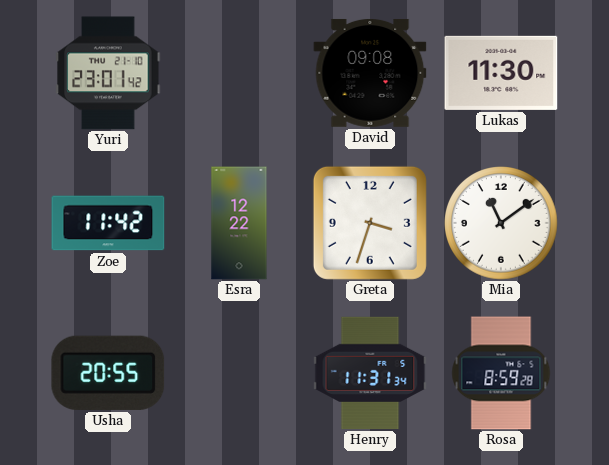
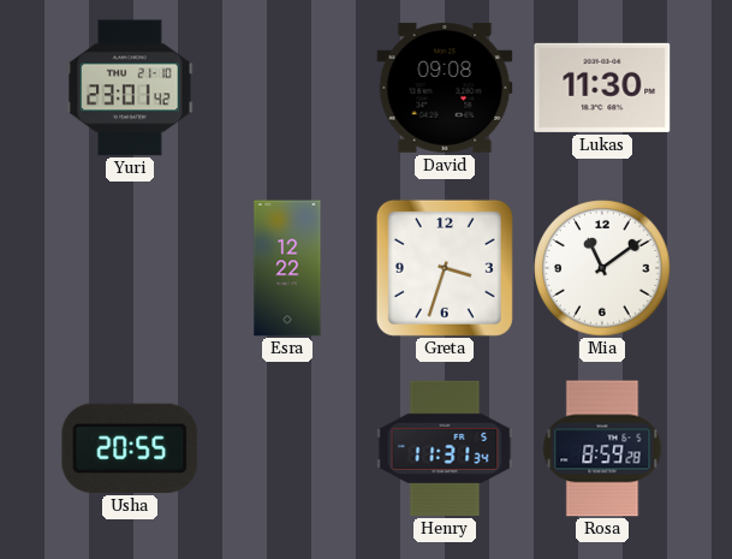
Zoe: 11:42 -> none (108, 223)
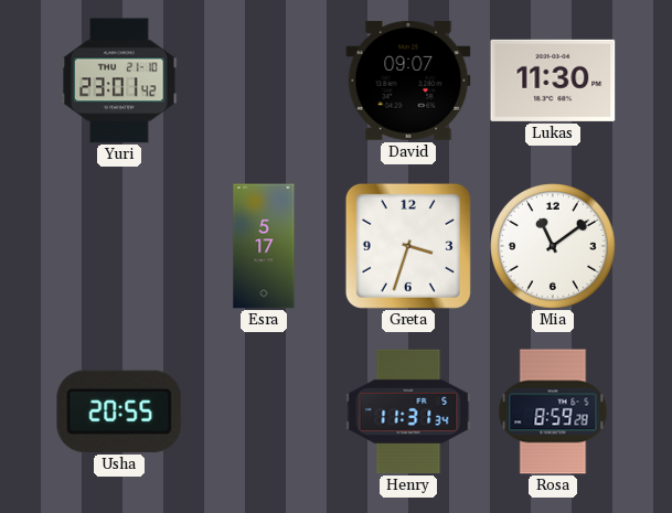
David: 09:08 -> 09:07 (408, 81)
Esra: 12:22 -> 5:17 (264, 246)
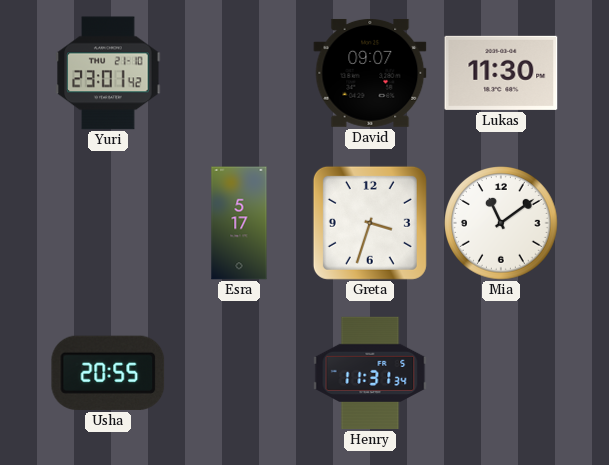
Rosa: 8:59 -> none (553, 412)
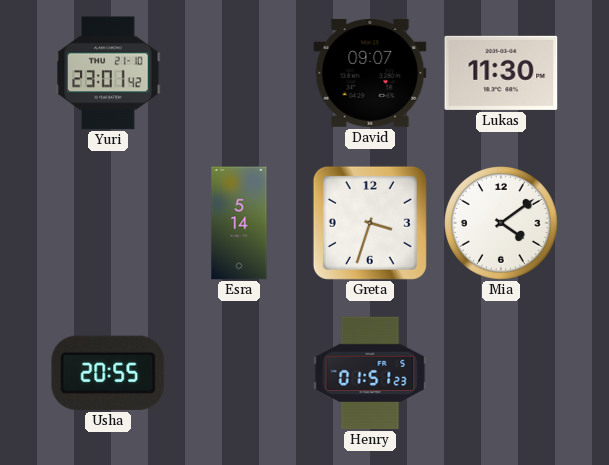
Esra: 5:17 -> 5:14 (239, 223)
Mia: 11:09 -> 4:09 (502, 224)
Henry: 11:31 -> 01:51 (370, 373)
